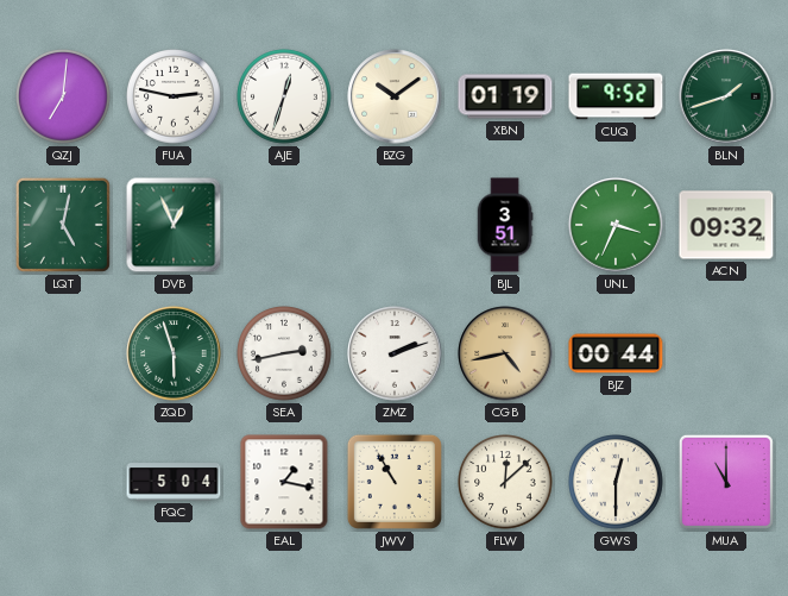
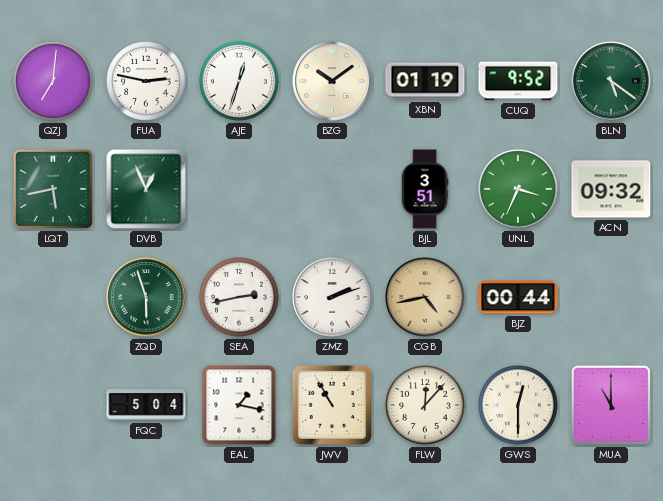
BLN: 1:42 -> 5:21 (611, 81)
LQT: 5:02 -> 5:43 (53, 189)
FLW: 12:08 -> 12:07 (425, 405)
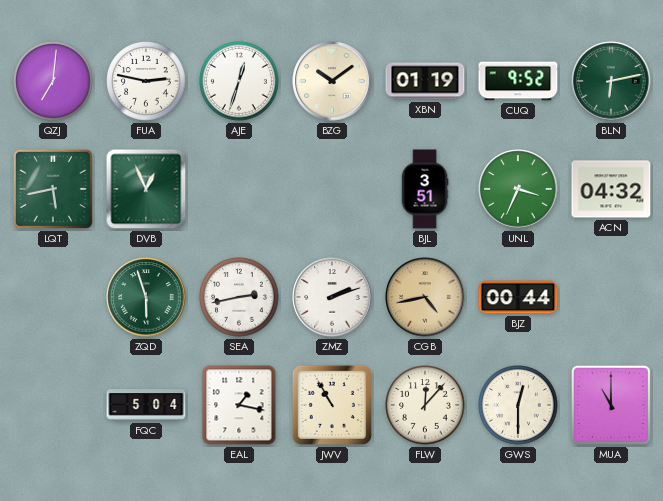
BLN: 5:21 -> 6:13 (611, 81)
ACN: 09:32 -> 04:32 (611, 189)
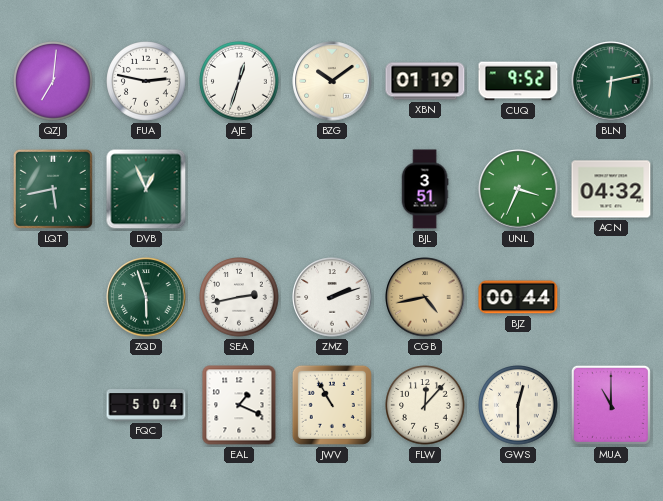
EAL: 1:17 -> 1:19 (239, 405)
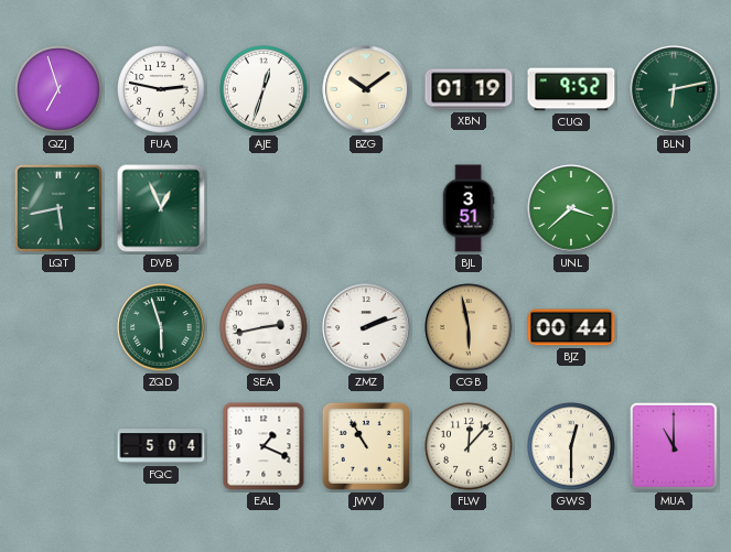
QZJ: 7:01 -> 6:57 (58, 89)
UNL: 3:34 -> 3:38 (571, 208)
ACN: 04:32 -> none (611, 189)
CGB: 4:43 -> 5:58 (469, 327)
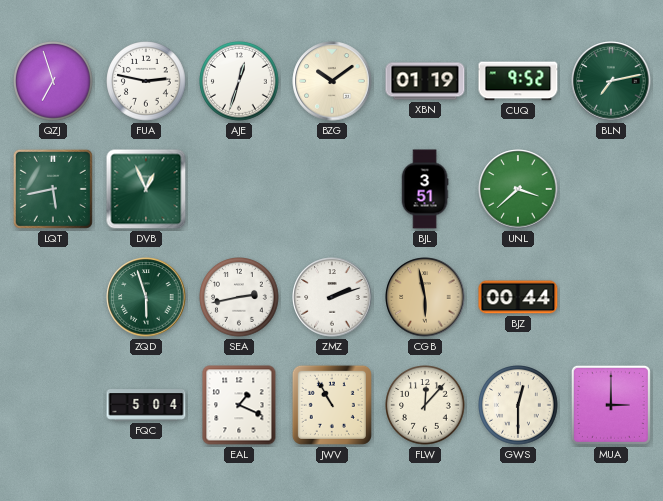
BLN: 6:13 -> 7:13 (611, 81)
MUA: 11:00 -> 3:00 (611, 405)
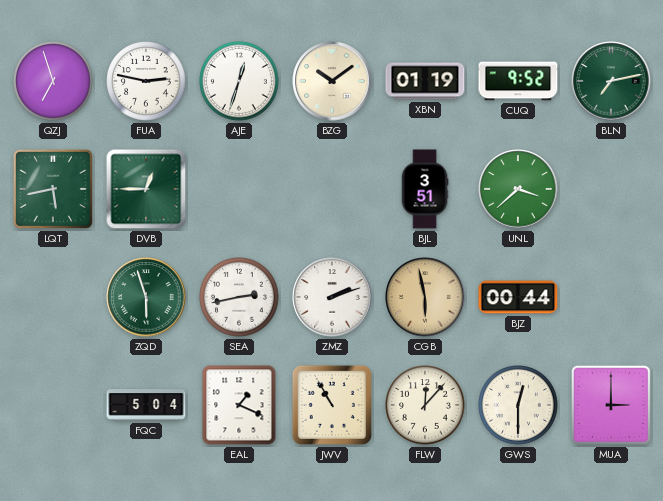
DVB: 12:56 -> 12:45 (146, 189)
